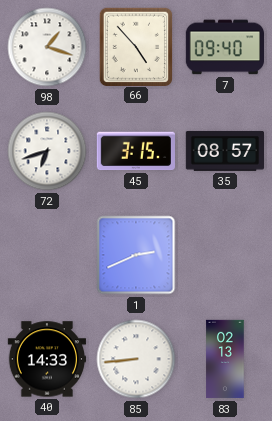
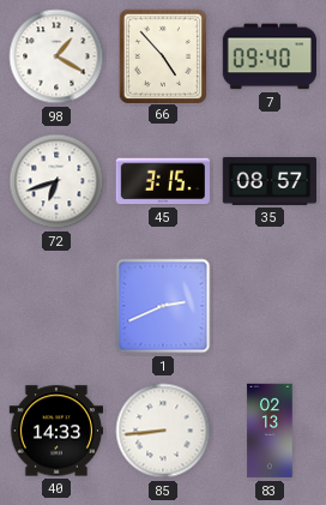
98: 1:18 -> 1:20 (56, 56)
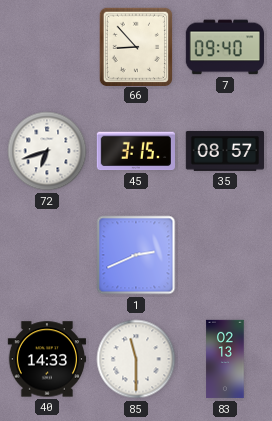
98: 1:20 -> none (56, 56)
66: 4:53 -> 8:53 (135, 46)
85: 8:44 -> 11:30 (136, 359)
